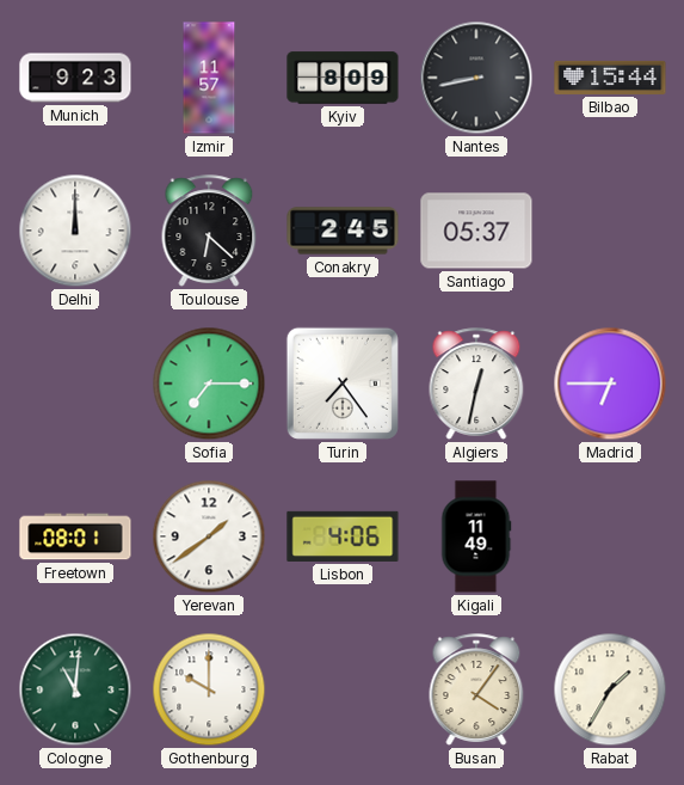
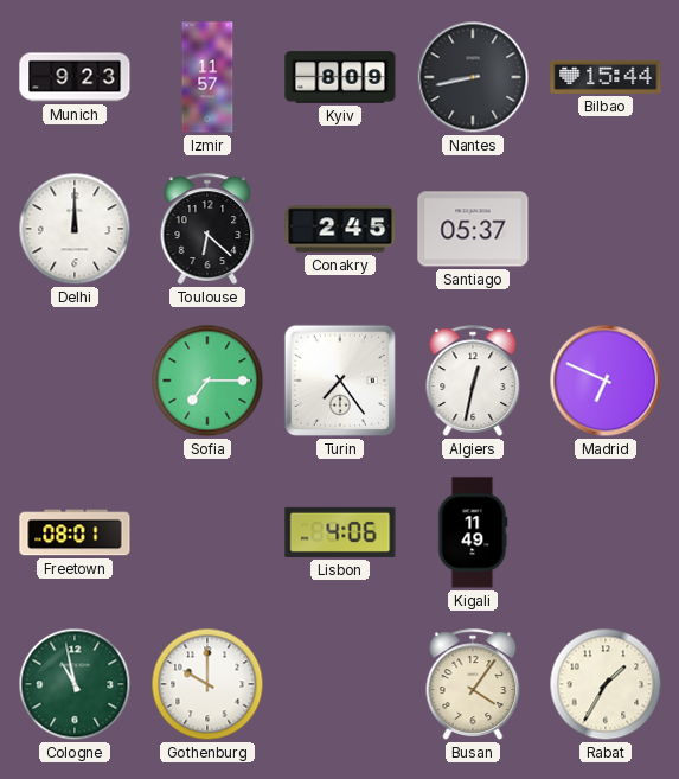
Madrid: 6:45 -> 6:49 (606, 381)
Yerevan: 1:39 -> none (209, 536)
Cologne: 11:01 -> 10:58 (75, 684)
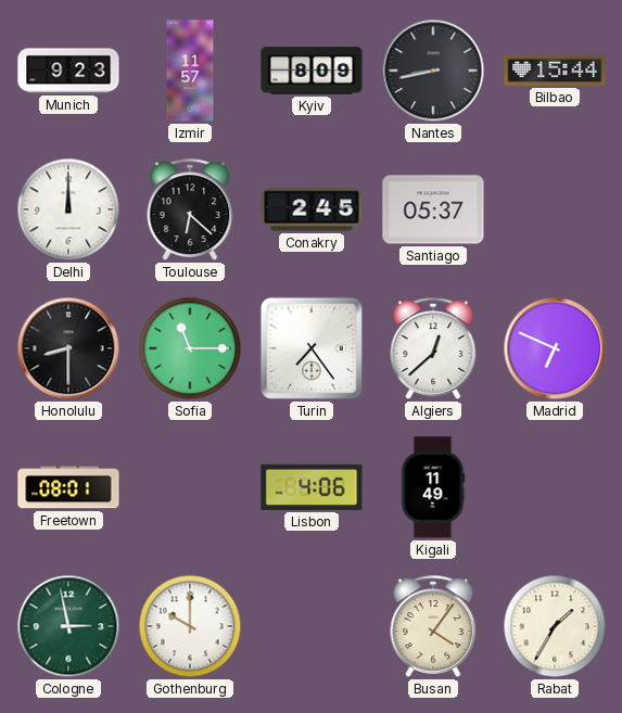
Honolulu: none -> 8:30 (68, 348)
Sofia: 7:15 -> 11:15 (190, 348)
Algiers: 12:32 -> 12:38 (433, 348)
Cologne: 10:58 -> 2:58 (68, 626)
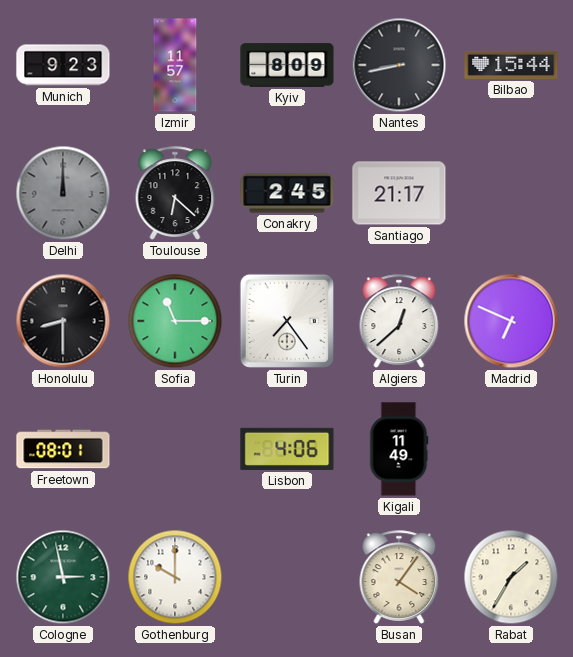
Delhi dial: white -> grey (63, 193)
Santiago: 05:37 -> 21:17 (399, 193)
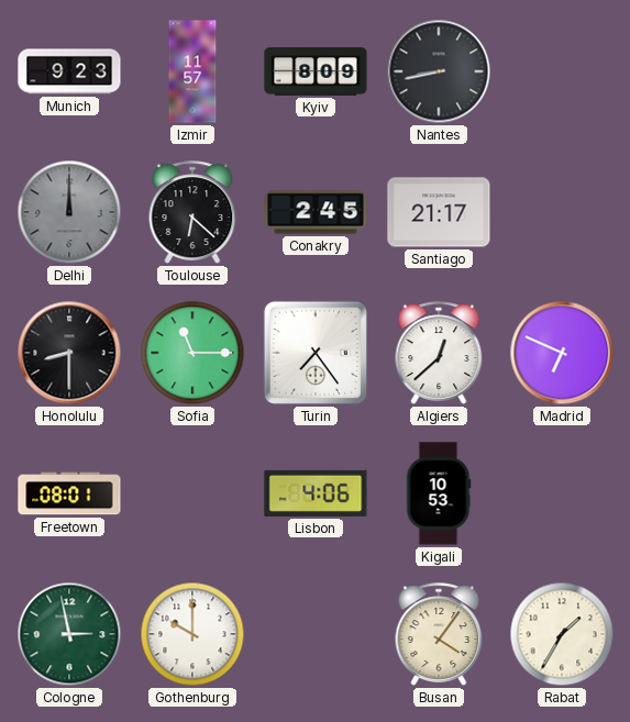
Bilbao: 15:44 -> none (511, 65)
Kigali: 11:49 -> 10:53 (439, 493)
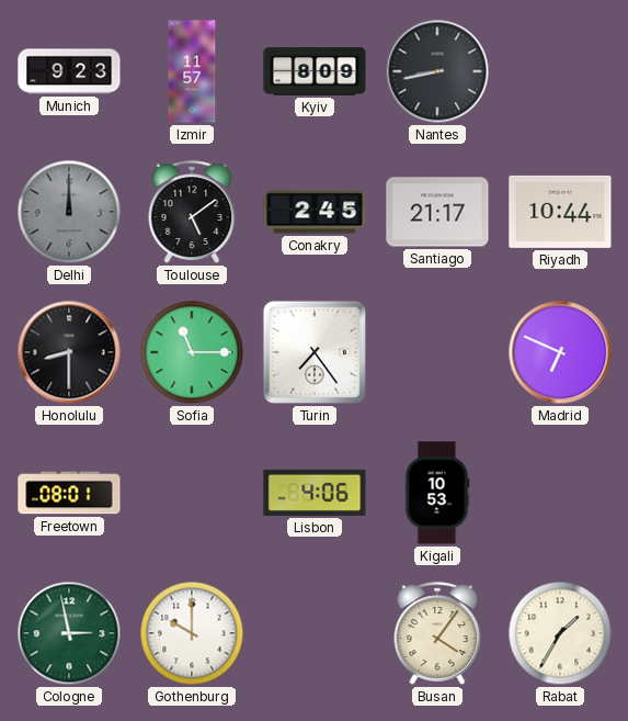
Toulouse: 6:22 -> 5:09 (192, 212)
Riyadh: none -> 10:44 (560, 212)
Algiers: 12:38 -> none (439, 353)
